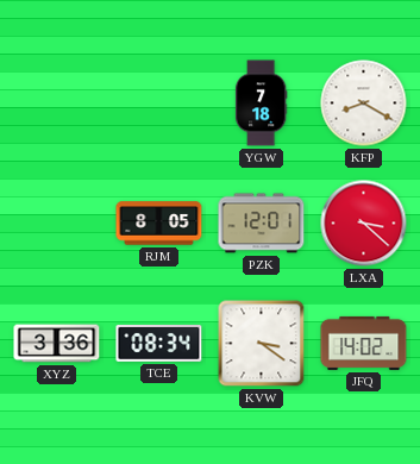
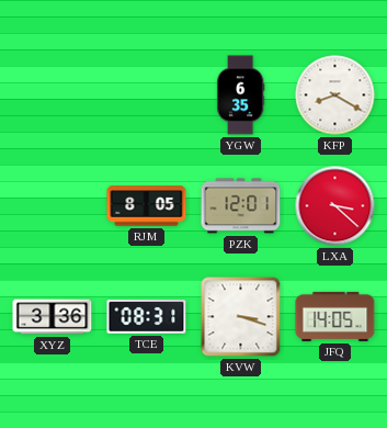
YGW: 7:18 -> 6:35 (240, 95)
TCE: 08:34 -> 08:31 (147, 317)
KVW: 3:21 -> 3:18 (241, 317)
JFQ: 14:02 -> 14:05 (335, 316)
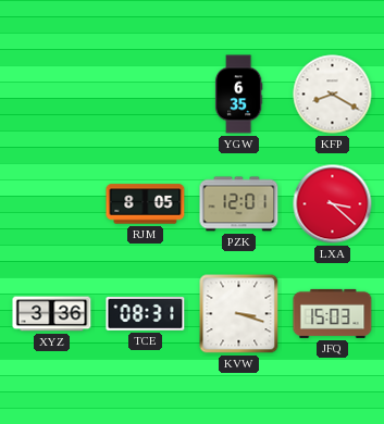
JFQ: 14:05 -> 15:03 (333, 313)
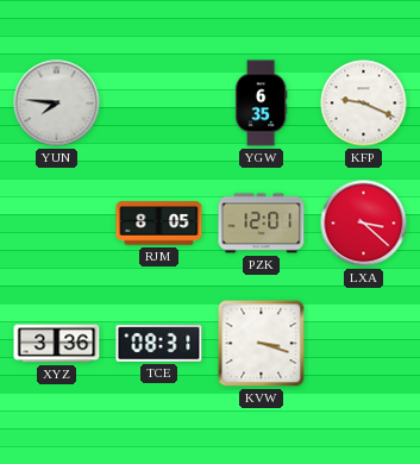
YUN: none -> 7:46 (57, 104)
KFP: 8:20 -> 9:19 (364, 104)
JFQ: 15:03 -> none (333, 313)
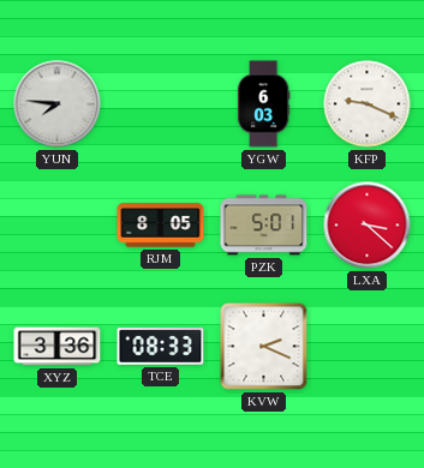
YGW: 6:35 -> 6:03 (263, 104)
PZK: 12:01 -> 5:01 (264, 226)
TCE: 08:31 -> 08:33 (161, 347)
KVW: 3:18 -> 2:19 (264, 347)
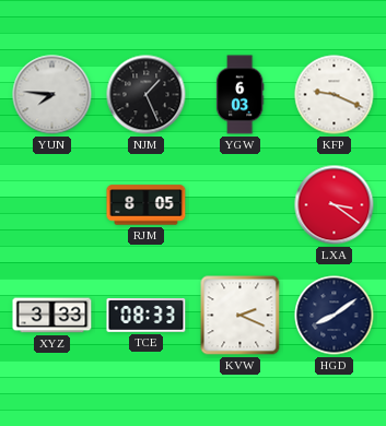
NJM: none -> 1:26 (147, 95)
PZK: 5:01 -> none (264, 226)
LXA: 3:22 -> 3:21 (335, 205)
XYZ: 3:36 -> 3:33 (52, 316)
HGD: none -> 8:09 (335, 316)
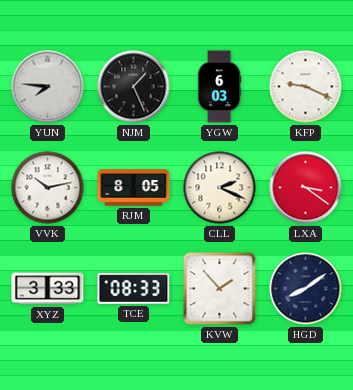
VVK: none -> 10:13 (48, 188)
CLL: none -> 2:19 (220, 188)
KVW: 2:19 -> 1:53 (220, 289)
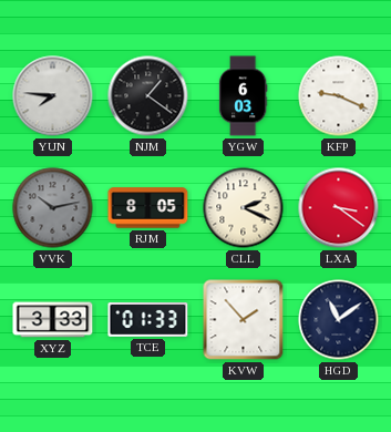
NJM: 1:26 -> 1:21 (148, 96)
VVK dial: white -> grey (53, 208)
TCE: 08:33 -> 01:33 (148, 320)
HGD: 8:09 -> 11:09 (339, 320)
